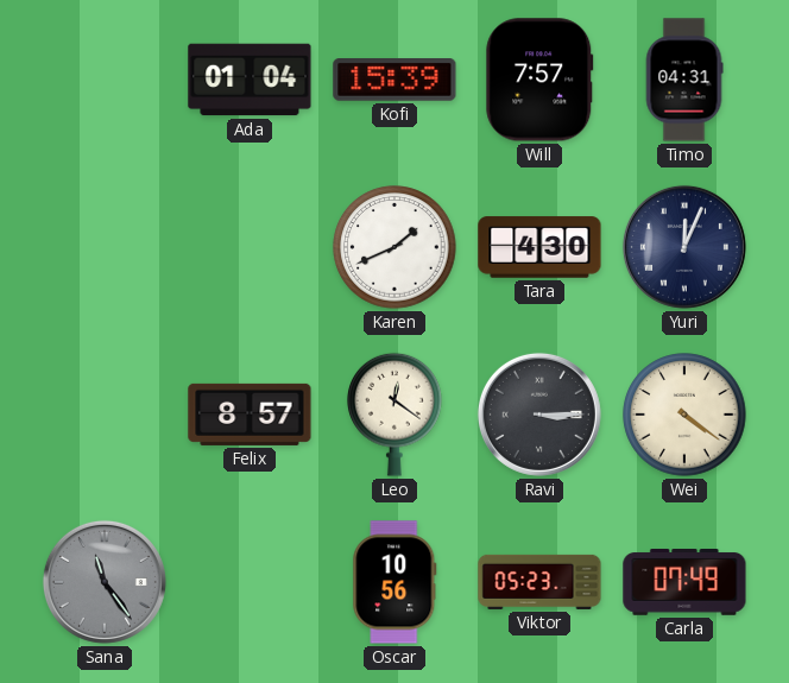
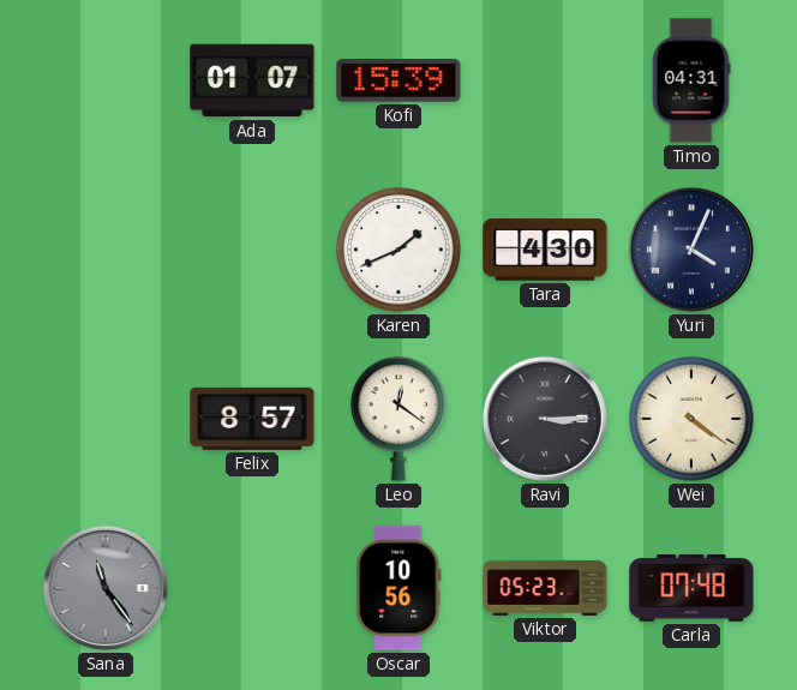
Ada: 01:04 -> 01:07 (252, 80)
Will: 7:57 -> none (539, 80)
Yuri: 12:04 -> 4:04 (691, 250)
Carla: 07:49 -> 07:48 (691, 589)
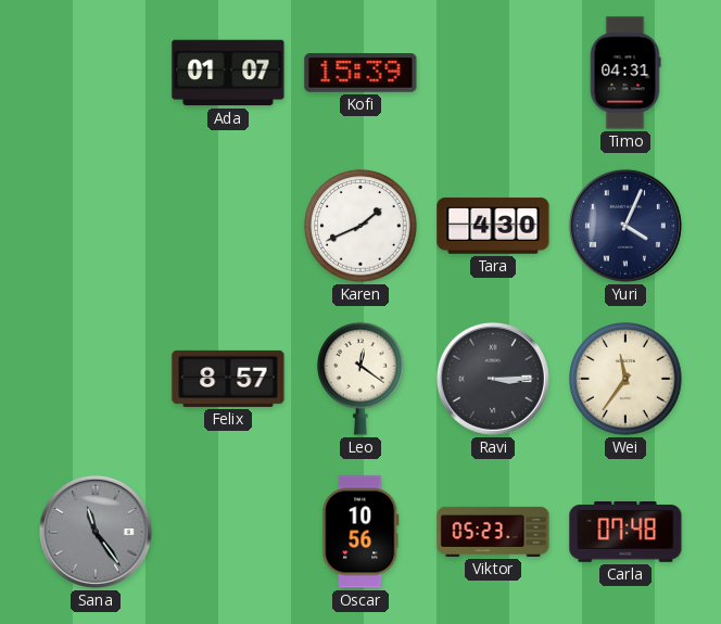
Wei: 4:21 -> 11:36 (625, 379)
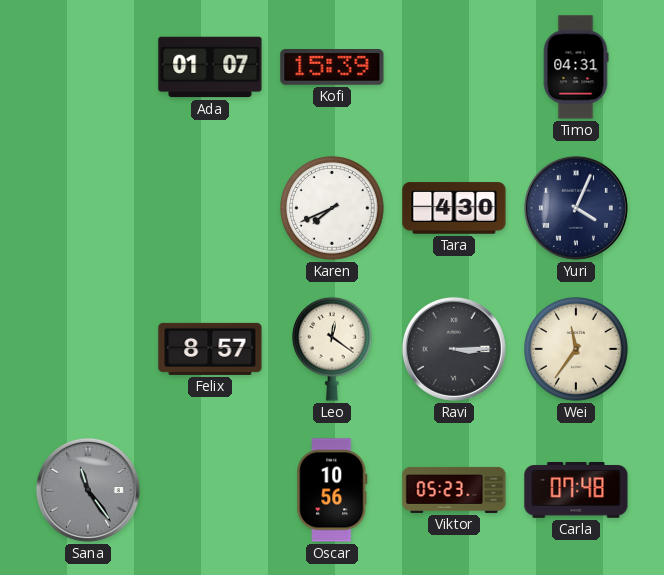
Karen: 1:41 -> 7:41 (332, 208)
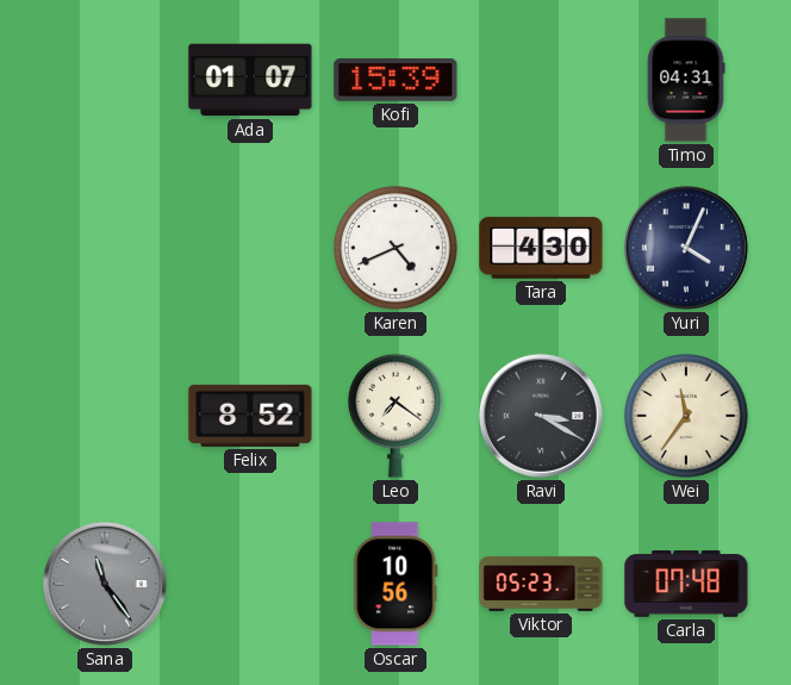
Karen: 7:41 -> 4:41 (395, 248)
Felix: 8:57 -> 8:52 (250, 416)
Leo: 12:21 -> 7:21 (395, 416)
Ravi: 3:15 -> 3:20 (541, 416)
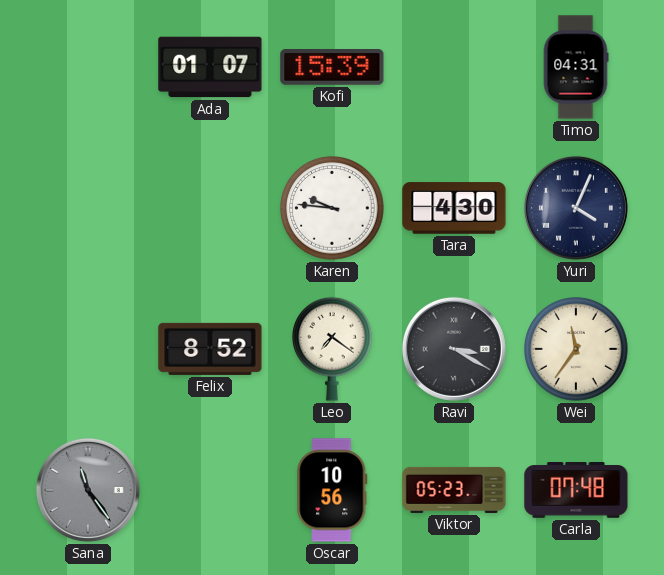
Karen: 4:41 -> 9:46 (332, 208)
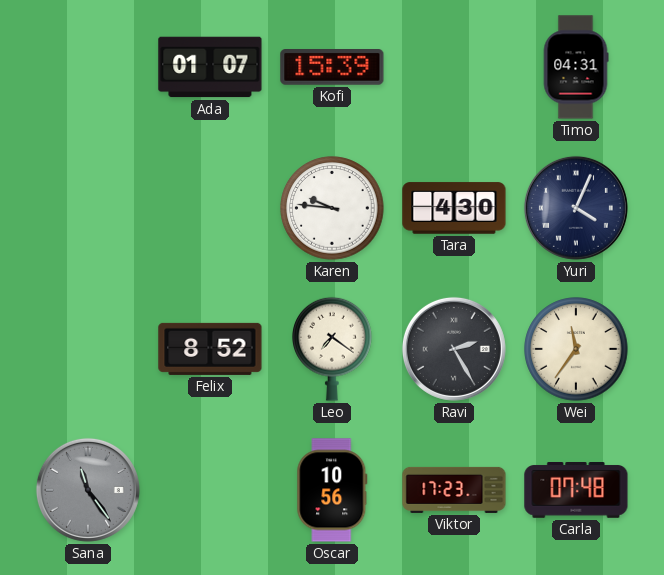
Ravi: 3:20 -> 2:25 (454, 349)
Viktor: 05:23 -> 17:23 (454, 490)
